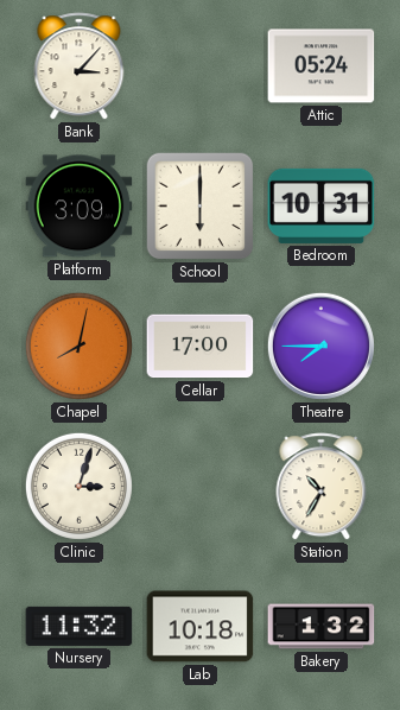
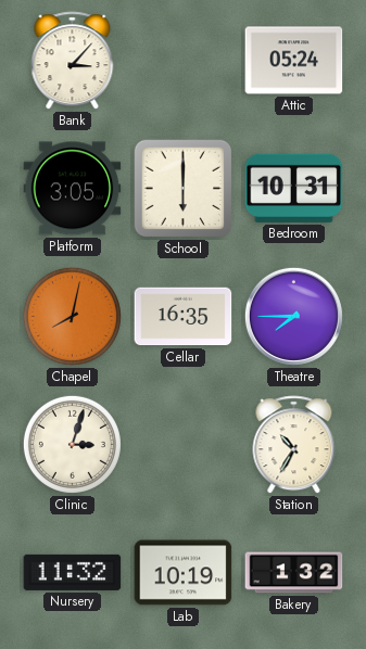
Platform: 3:09 -> 3:05 (73, 189)
Cellar: 17:00 -> 16:35 (184, 317)
Lab: 10:18 -> 10:19 (184, 573)
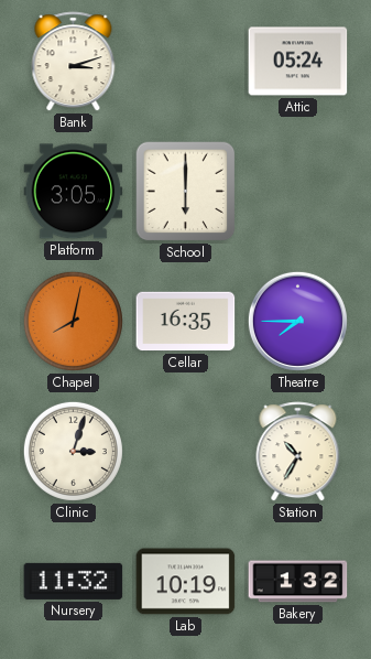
Bank: 3:07 -> 3:12 (74, 62)
Bedroom: 10:31 -> none (294, 188)
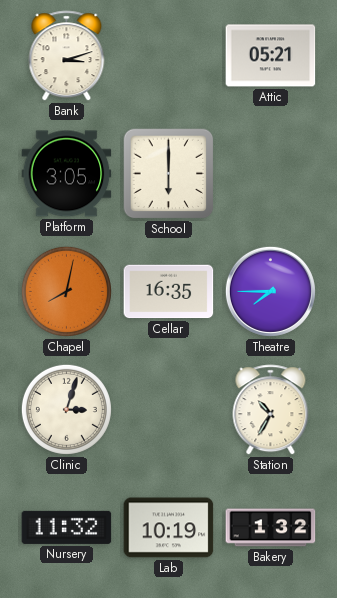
Attic: 05:24 -> 05:21 (271, 56)
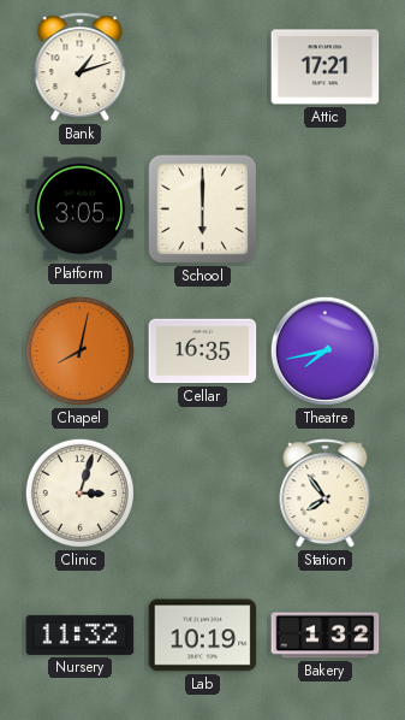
Bank: 3:12 -> 1:12 (81, 67)
Attic: 05:21 -> 17:21 (326, 67)
Theatre: 7:45 -> 7:43 (324, 350)
Station: 10:35 -> 7:54 (326, 494)
